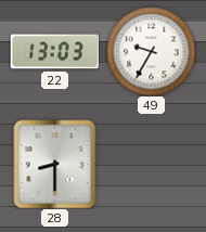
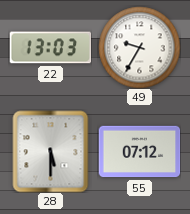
28: 8:30 -> 5:30 (51, 151)
55: none -> 07:12 (139, 152)
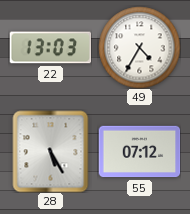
49: 9:35 -> 4:35 (139, 47)
28: 5:30 -> 5:25 (51, 151)
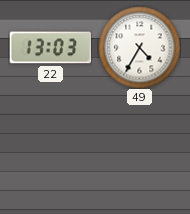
28: 5:25 -> none (51, 151)
55: 07:12 -> none (139, 152)
